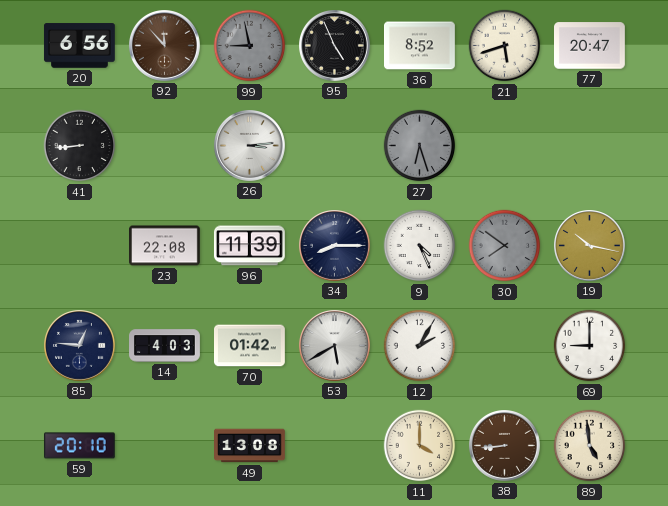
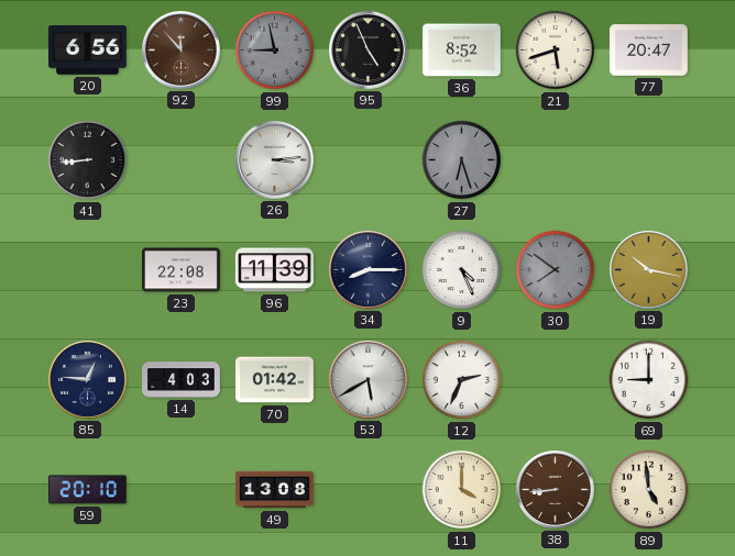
12: 2:05 -> 2:34 (462, 380)
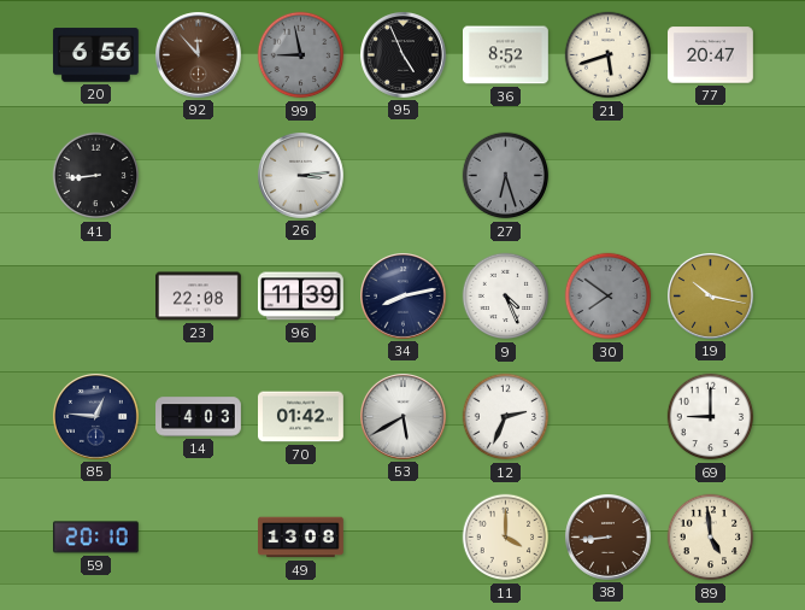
34: 8:15 -> 8:13 (404, 297)
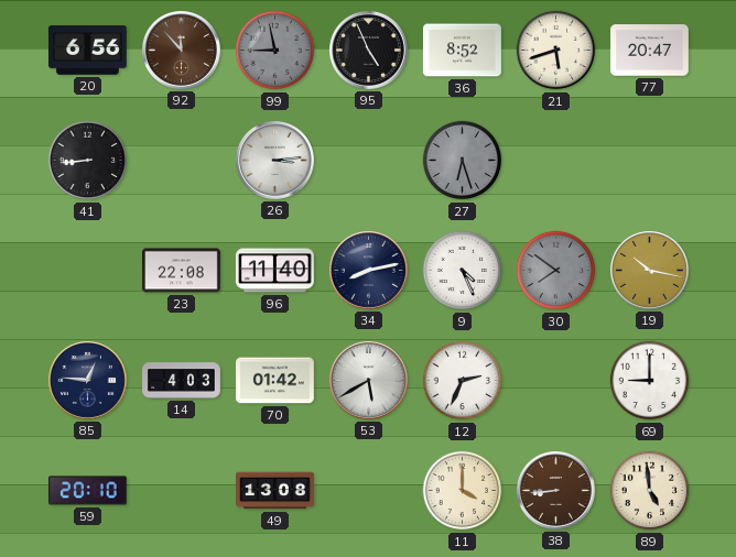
96: 11:39 -> 11:40 (274, 271)
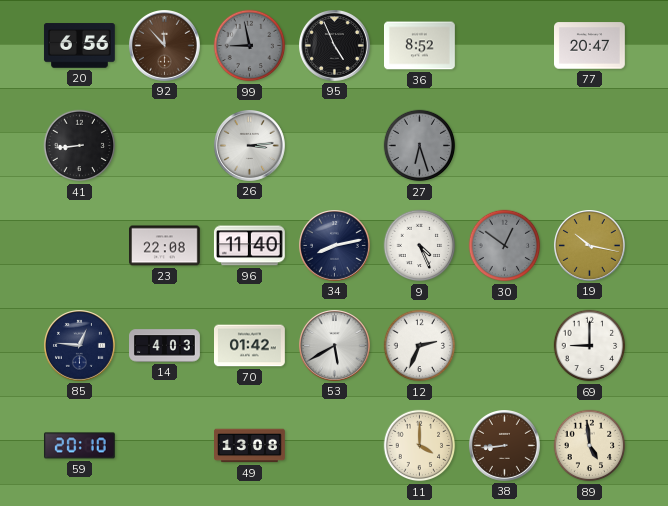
21: 5:42 -> none (556, 51)
30: 7:51 -> 12:51 (505, 246)
